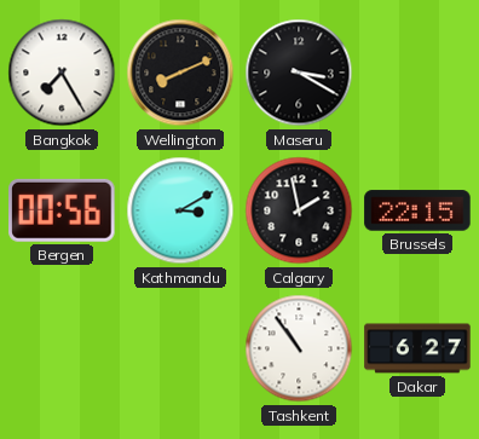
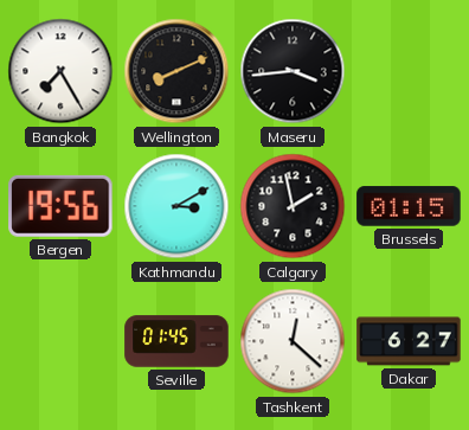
Maseru: 3:20 -> 3:44 (293, 71)
Bergen: 00:56 -> 19:56 (60, 206)
Brussels: 22:15 -> 01:15 (409, 206)
Seville: none -> 01:45 (176, 341)
Tashkent: 10:54 -> 12:22 (293, 341)
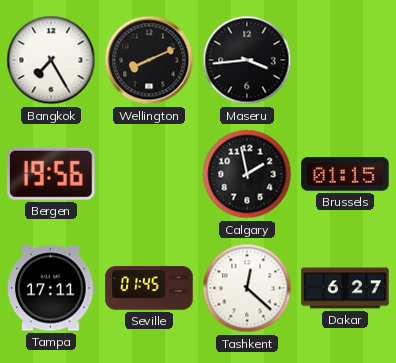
Kathmandu: 3:10 -> none (176, 206)
Tampa: none -> 17:11 (51, 288)
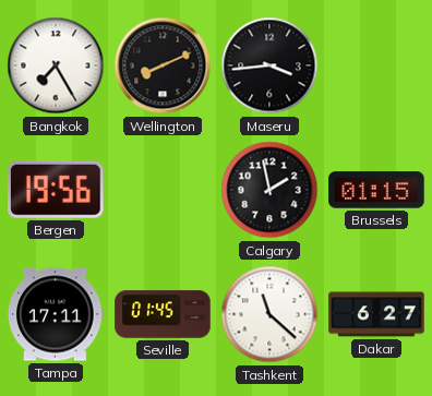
Tashkent: 12:22 -> 11:22 (269, 314)
